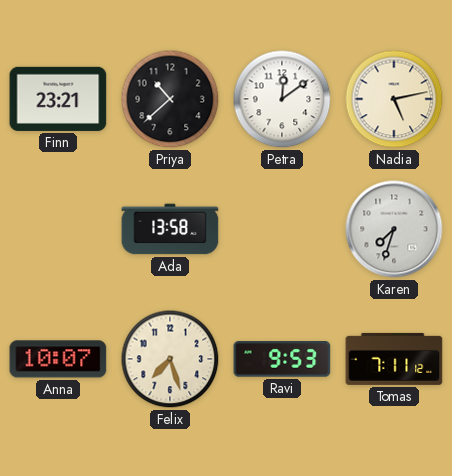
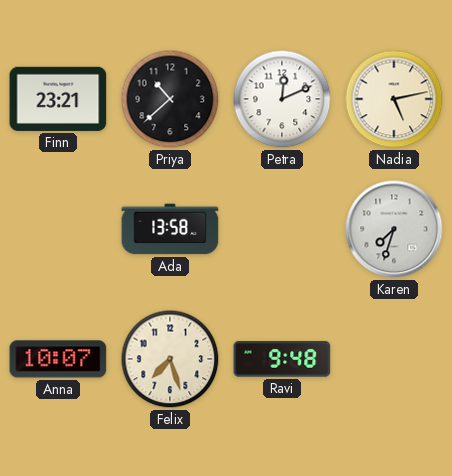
Petra: 12:09 -> 12:11 (282, 99)
Ravi: 9:53 -> 9:48 (282, 359)
Tomas: 7:11 -> none (394, 359)
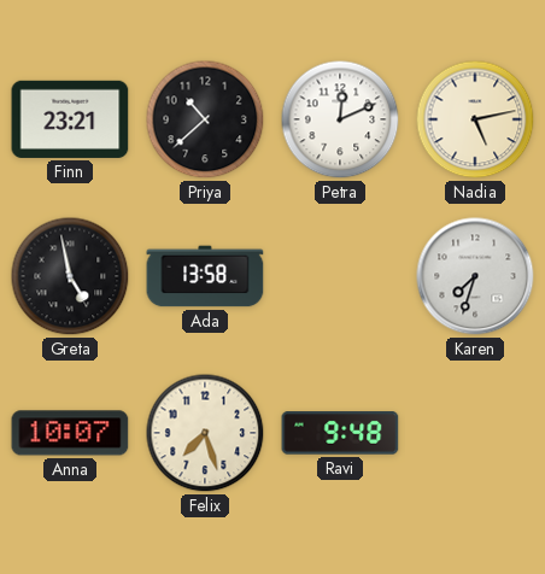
Greta: none -> 4:58 (70, 276)
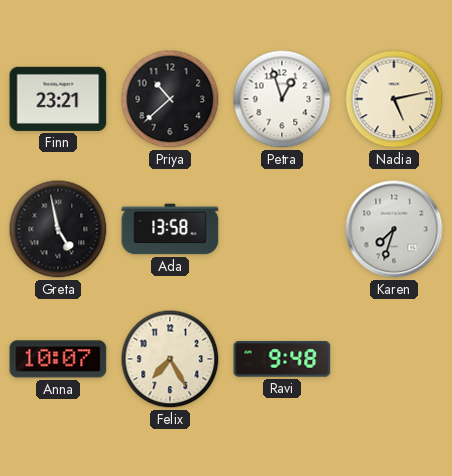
Petra: 12:11 -> 12:57 (282, 99)
Felix: 7:27 -> 7:25 (170, 359)
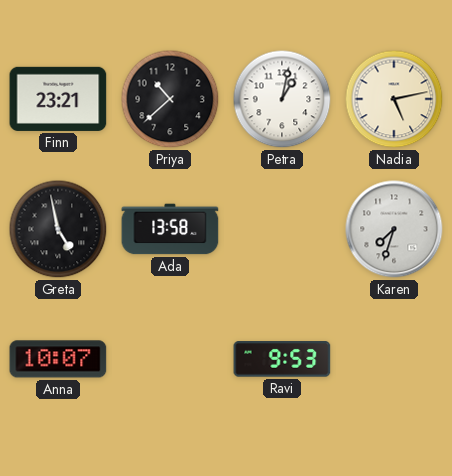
Petra: 12:57 -> 1:02 (282, 99)
Felix: 7:25 -> none (170, 359)
Ravi: 9:48 -> 9:53 (282, 359)
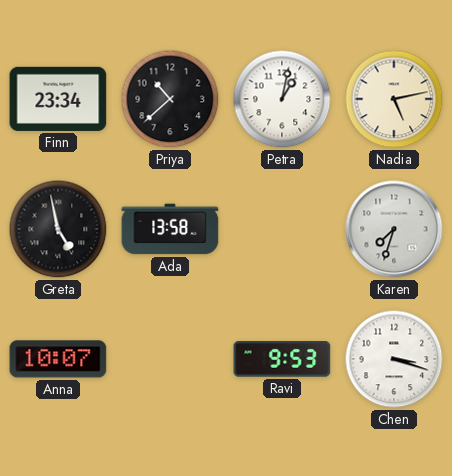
Finn: 23:21 -> 23:34 (58, 99)
Chen: none -> 3:18 (394, 359)
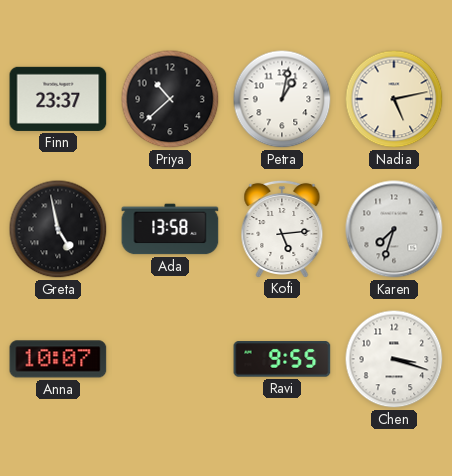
Finn: 23:34 -> 23:37 (58, 99)
Kofi: none -> 5:14 (282, 228)
Ravi: 9:53 -> 9:55 (282, 359)
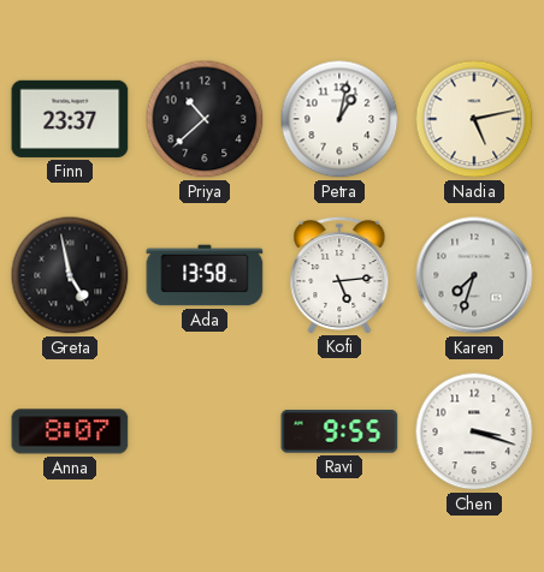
Anna: 10:07 -> 8:07 (70, 431)
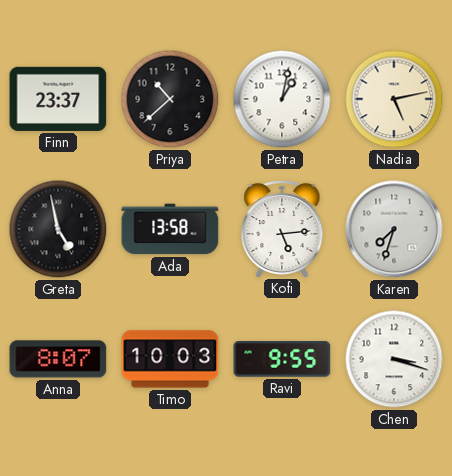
Timo: none -> 10:03 (170, 359)
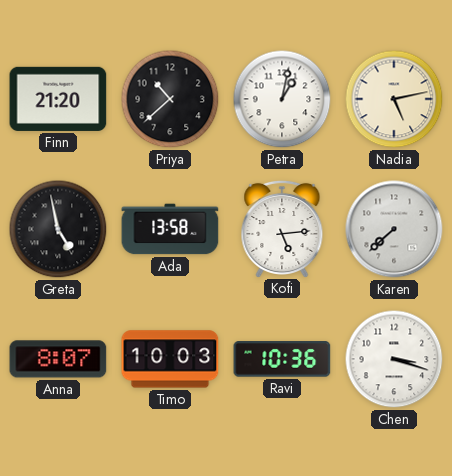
Finn: 23:37 -> 21:20 (58, 99)
Karen: 7:33 -> 7:38 (394, 229)
Ravi: 9:55 -> 10:36 (282, 359)
